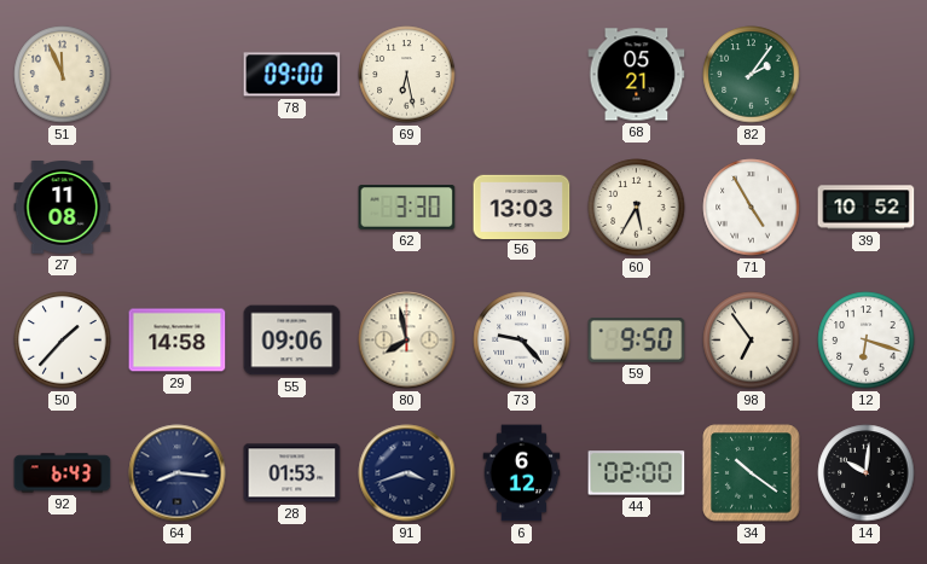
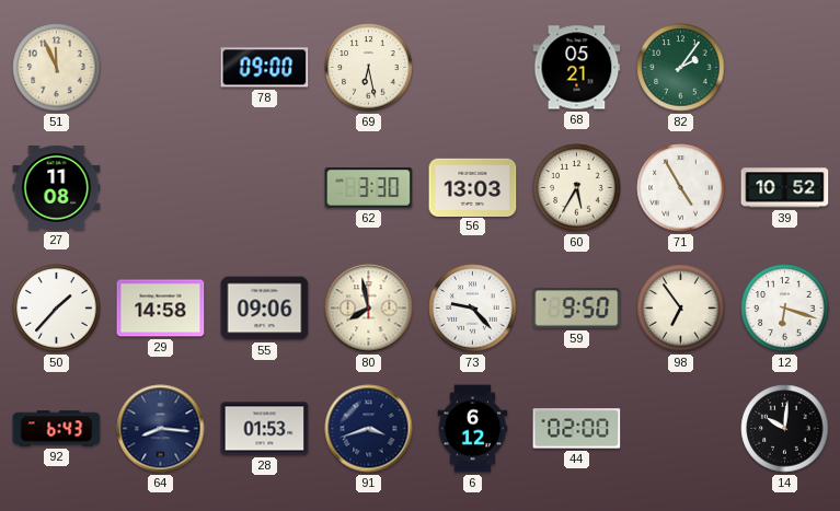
34: 10:21 -> none (752, 473)
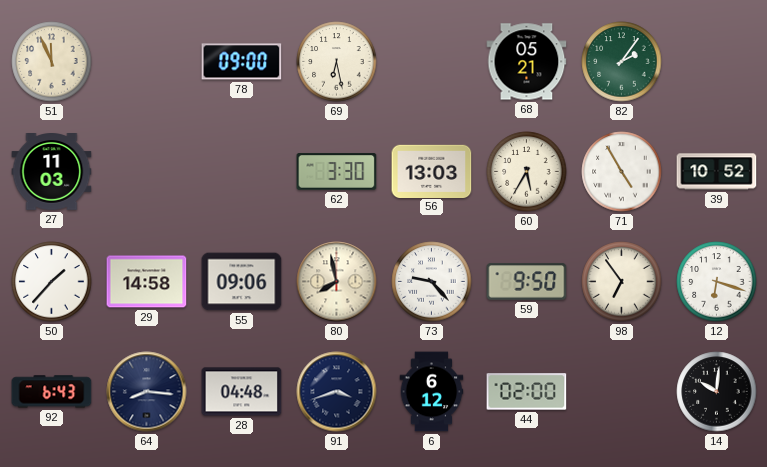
27: 11:08 -> 11:03 (52, 172)
28: 01:53 -> 04:48 (242, 392)
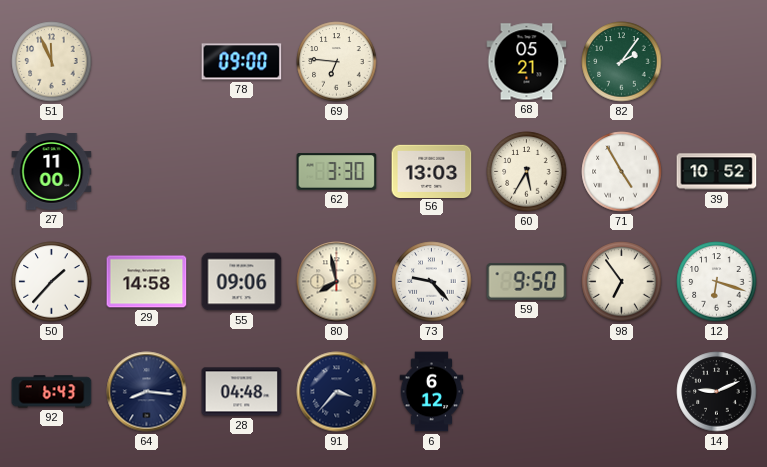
69: 6:28 -> 6:46 (337, 62)
27: 11:03 -> 11:00 (52, 172)
91: 3:42 -> 3:37 (337, 392)
44: 02:00 -> none (527, 392)
14: 10:01 -> 9:11 (717, 392)
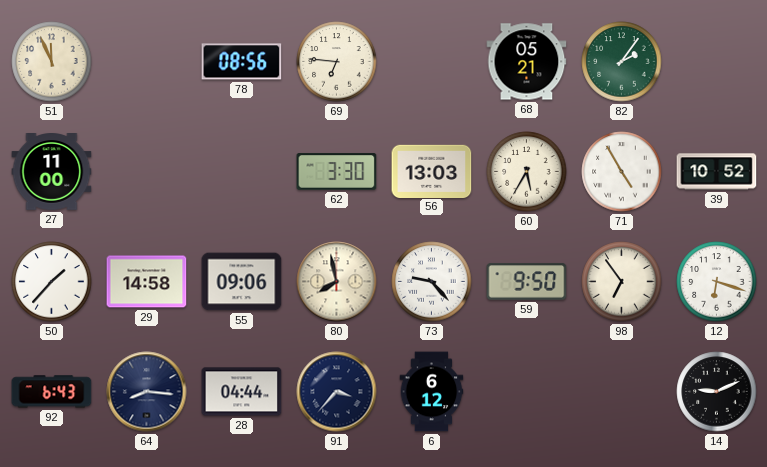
78: 09:00 -> 08:56 (242, 62)
28: 04:48 -> 04:44 (242, 392)
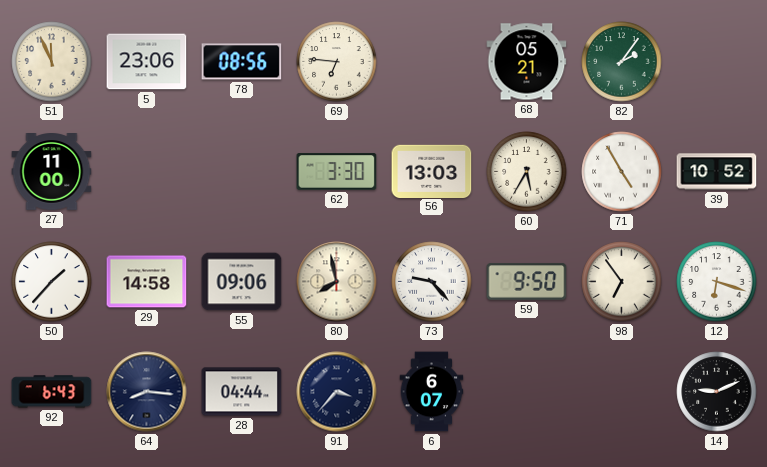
5: none -> 23:06 (147, 62)
6: 6:12 -> 6:07 (432, 392)
